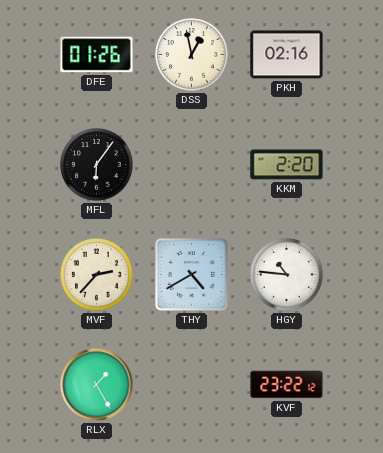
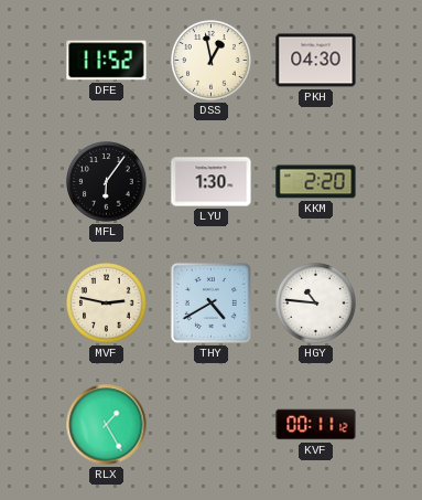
DFE: 01:26 -> 11:52 (107, 61)
PKH: 02:16 -> 04:30 (316, 61)
LYU: none -> 1:30 (212, 182)
MVF: 2:37 -> 2:47 (107, 304)
KVF: 23:22 -> 00:11 (316, 425)
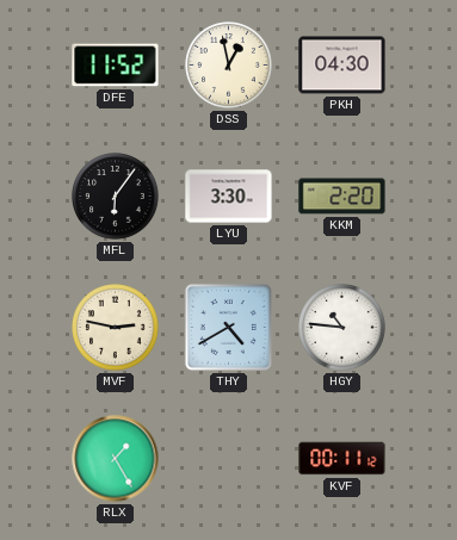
LYU: 1:30 -> 3:30 (229, 197)
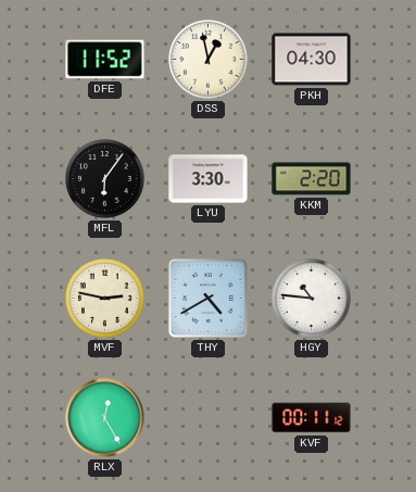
RLX: 1:25 -> 12:25 (105, 418)
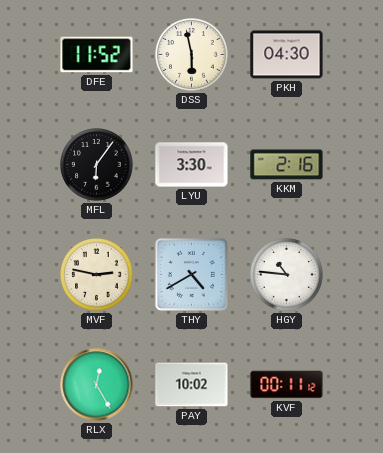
DSS: 12:58 -> 5:58 (192, 55)
KKM: 2:20 -> 2:16 (287, 165)
PAY: none -> 10:02 (192, 385)
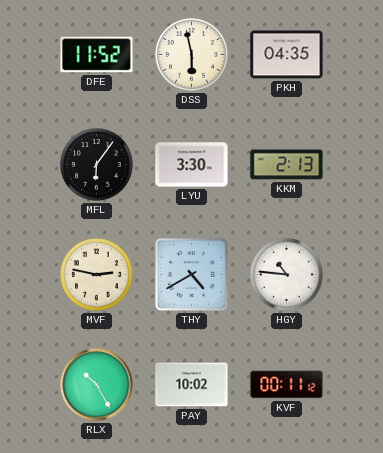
PKH: 04:30 -> 04:35 (287, 55)
KKM: 2:16 -> 2:13 (287, 165)
RLX: 12:25 -> 10:25 (97, 385)
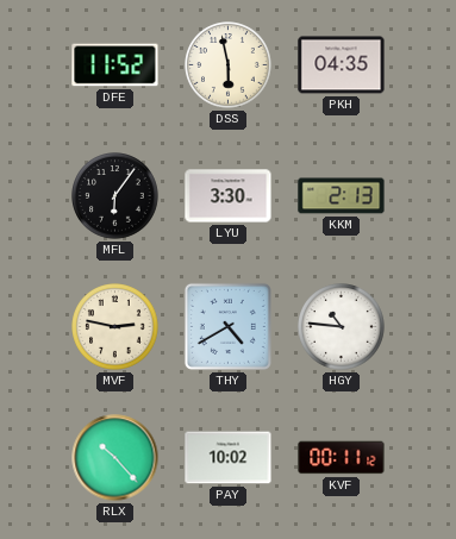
RLX: 10:25 -> 10:23 (115, 458)
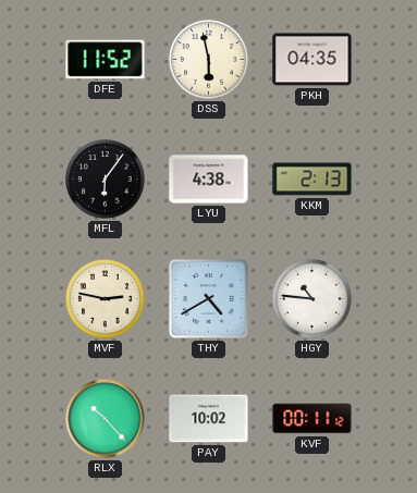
LYU: 3:30 -> 4:38 (209, 180)
